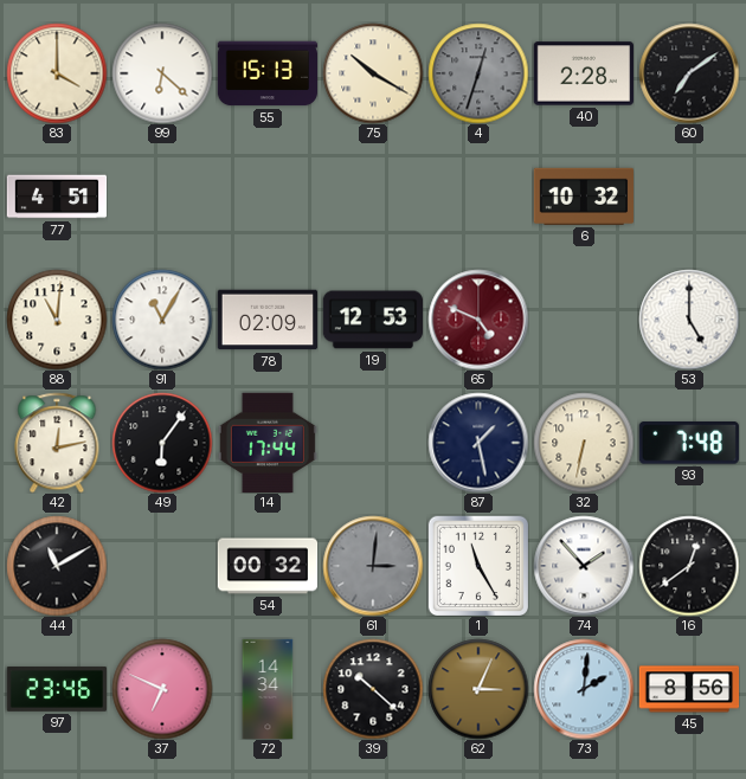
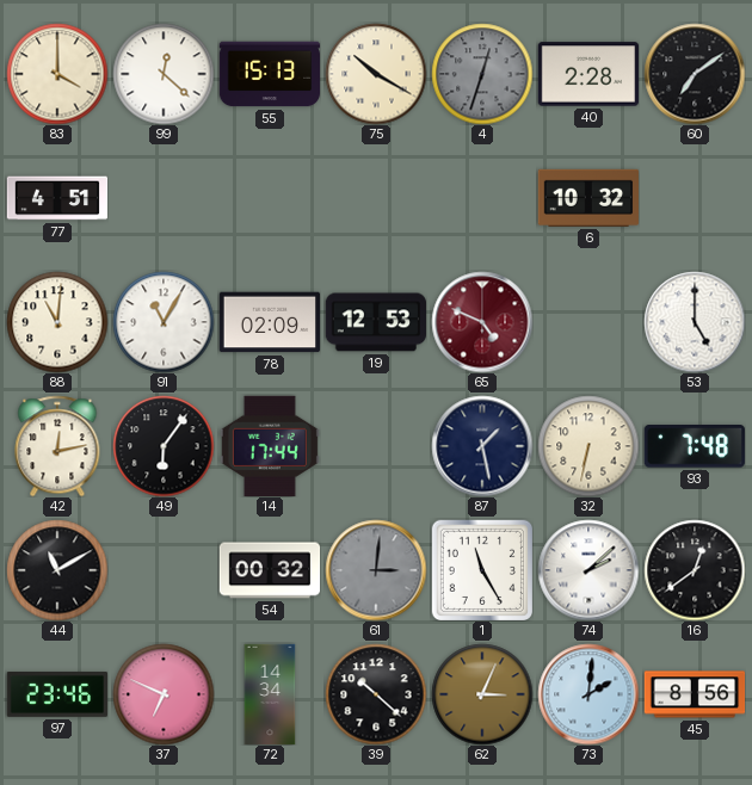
99: 6:22 -> 12:22 (164, 74)
74: 1:53 -> 2:08 (588, 570)
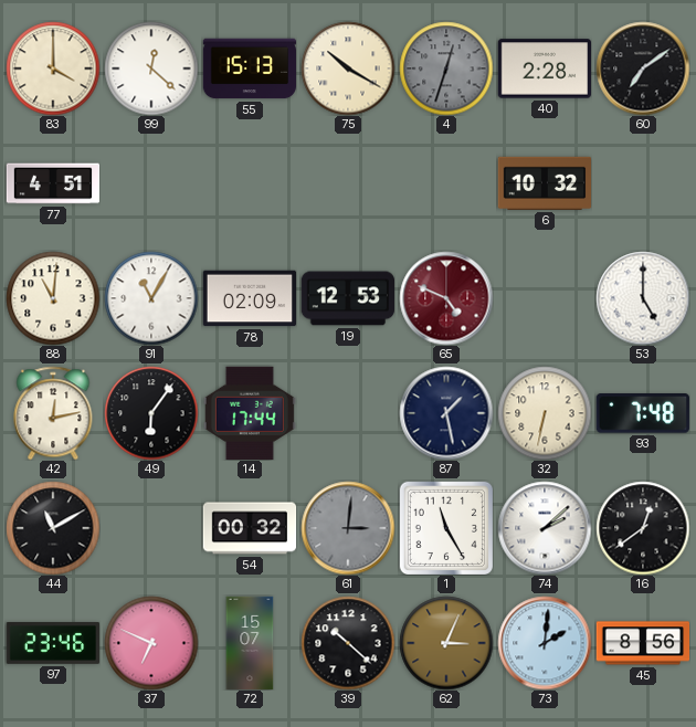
72: 14:34 -> 15:07 (250, 643)
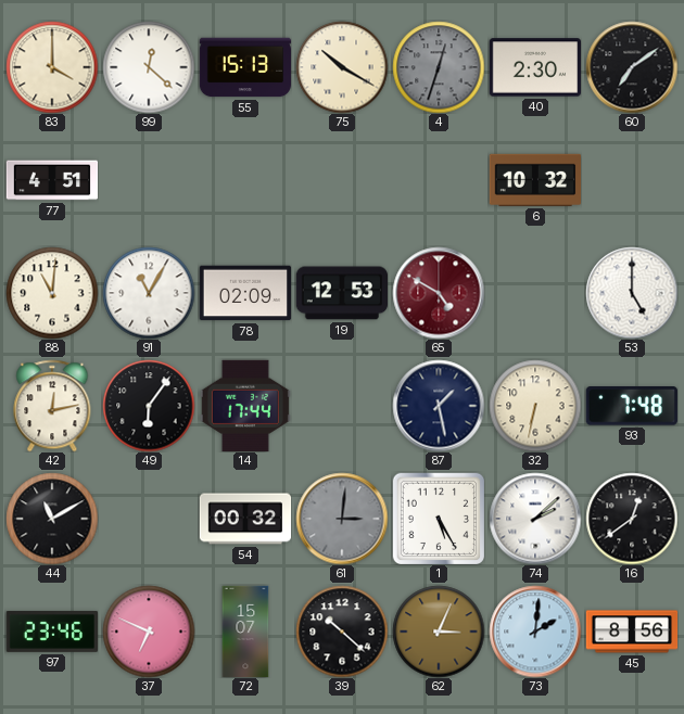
40: 2:28 -> 2:30 (534, 67)
65: 4:49 -> 4:50 (439, 293)
1: 11:25 -> 5:25 (438, 518)
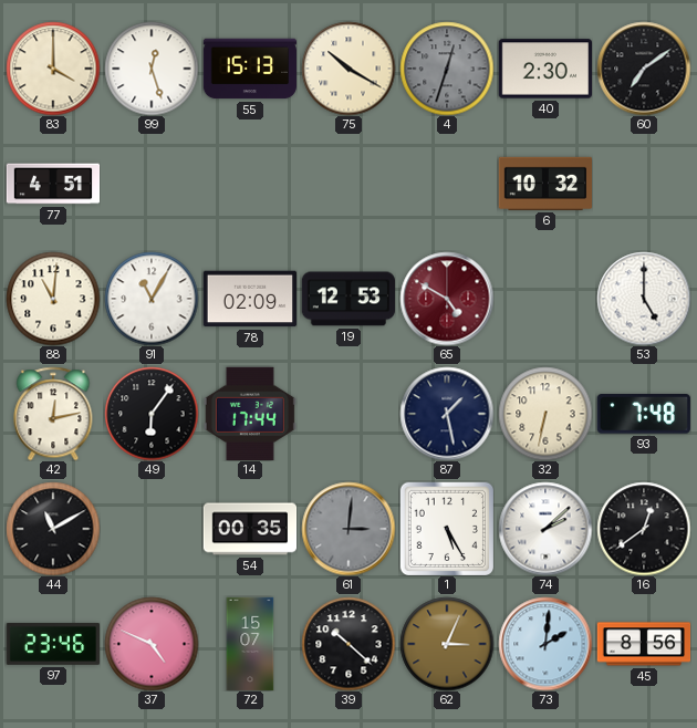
99: 12:22 -> 12:27 (152, 69)
54: 00:32 -> 00:35 (250, 529)
37: 6:49 -> 4:49 (152, 644)
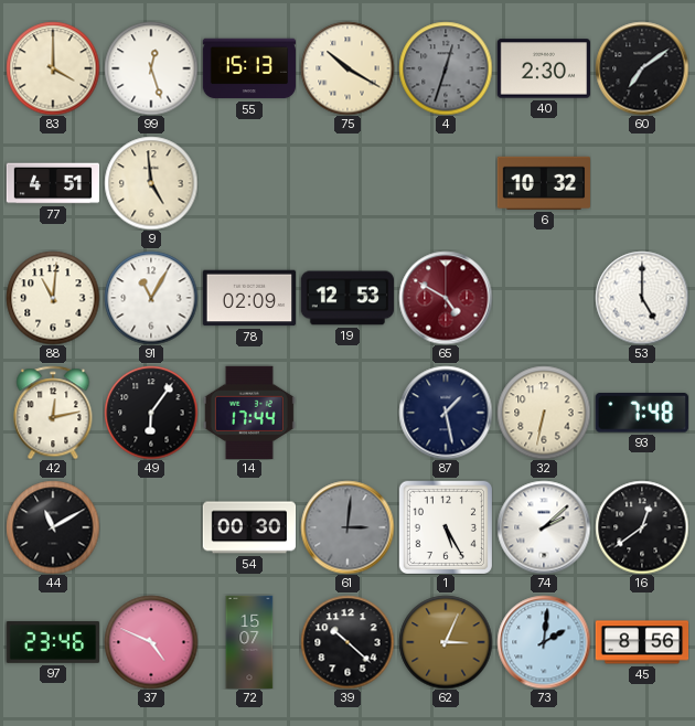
9: none -> 4:59 (151, 183)
54: 00:35 -> 00:30 (249, 527)
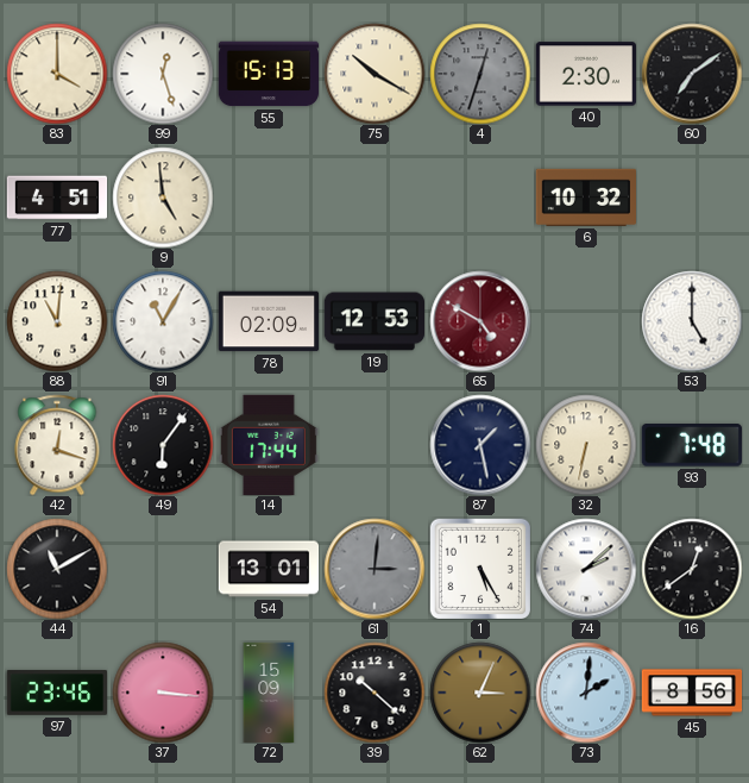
42: 12:13 -> 12:18 (57, 445)
54: 00:30 -> 13:01 (269, 569)
37: 4:49 -> 3:16 (163, 693)
72: 15:07 -> 15:09 (269, 693)
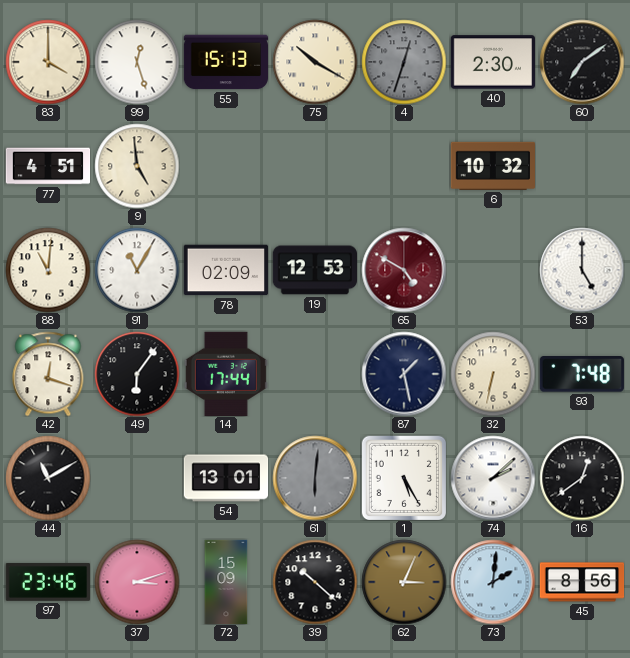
61: 3:01 -> 6:01 (315, 478)
37: 3:16 -> 3:12 (137, 582)
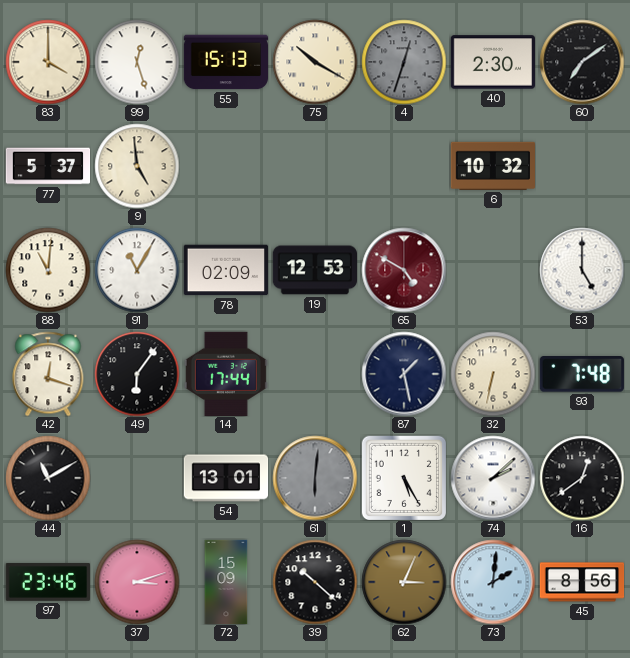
77: 4:51 -> 5:37 (48, 166)
